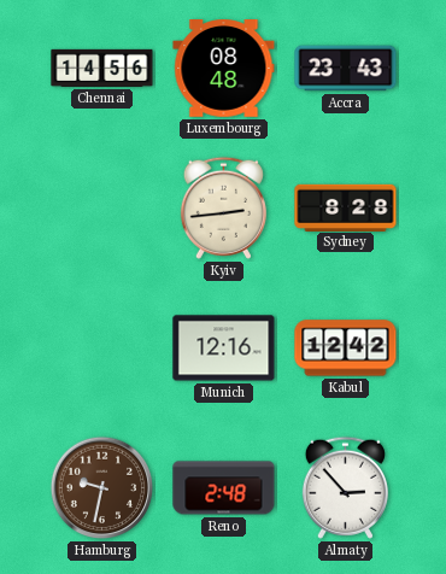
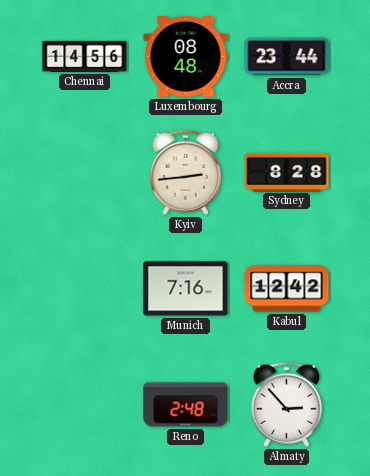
Accra: 23:43 -> 23:44 (287, 57)
Munich: 12:16 -> 7:16 (186, 289)
Hamburg: 9:32 -> none (102, 488)
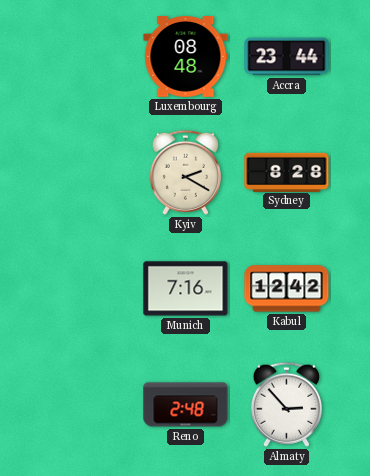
Chennai: 14:56 -> none (85, 56)
Kyiv: 2:44 -> 2:20 (185, 172)
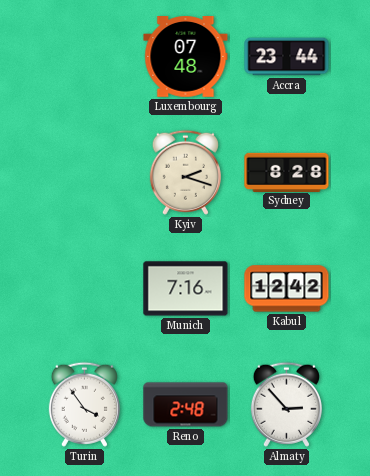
Luxembourg: 08:48 -> 07:48 (186, 57)
Kyiv: 2:20 -> 2:18 (185, 172)
Turin: none -> 3:54 (84, 404)
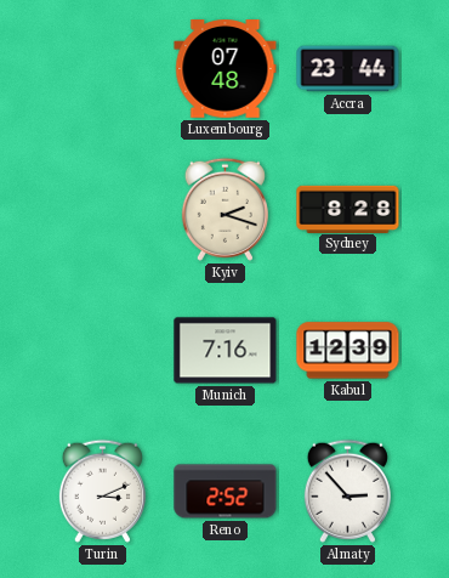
Kabul: 12:42 -> 12:39 (348, 351)
Turin: 3:54 -> 3:11 (102, 491)
Reno: 2:48 -> 2:52 (226, 492)
